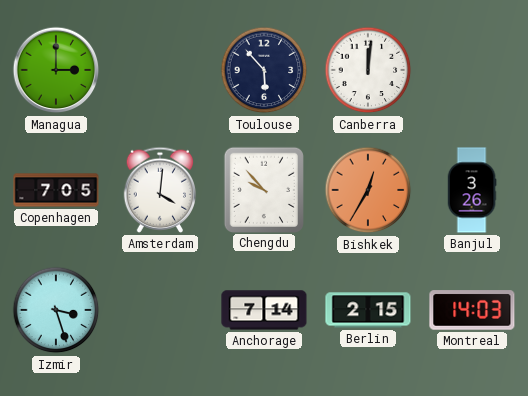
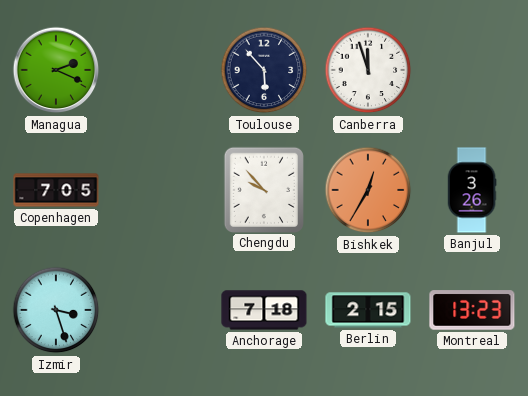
Managua: 3:00 -> 2:19 (56, 70)
Canberra: 12:01 -> 11:57 (368, 70)
Amsterdam: 4:01 -> none (160, 190)
Anchorage: 7:14 -> 7:18 (264, 310)
Montreal: 14:03 -> 13:23 (472, 310)
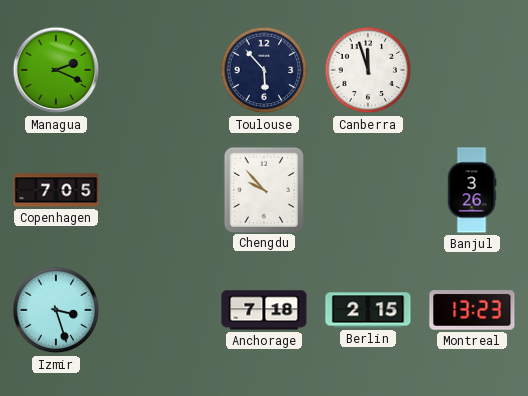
Bishkek: 12:35 -> none (368, 190)
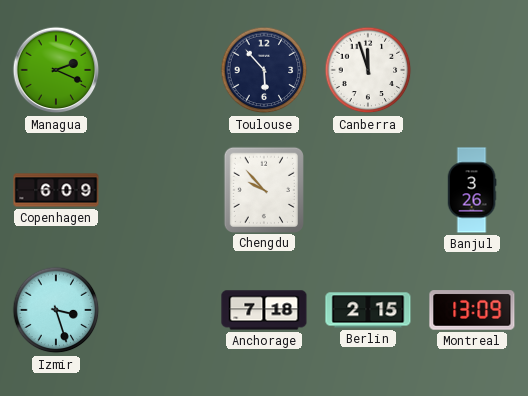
Copenhagen: 7:05 -> 6:09 (56, 190)
Montreal: 13:23 -> 13:09 (472, 310)
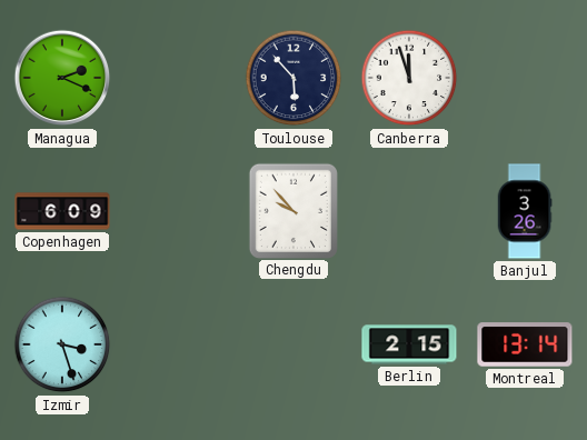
Anchorage: 7:18 -> none (264, 310)
Montreal: 13:09 -> 13:14 (525, 344)
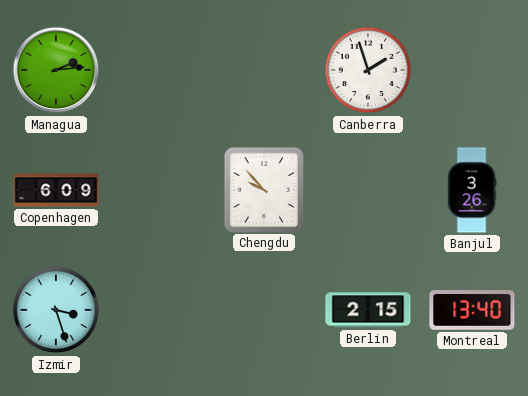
Managua: 2:19 -> 2:14 (56, 70)
Toulouse: 5:53 -> none (293, 78)
Canberra: 11:57 -> 1:57 (368, 70)
Montreal: 13:14 -> 13:40 (472, 310)
